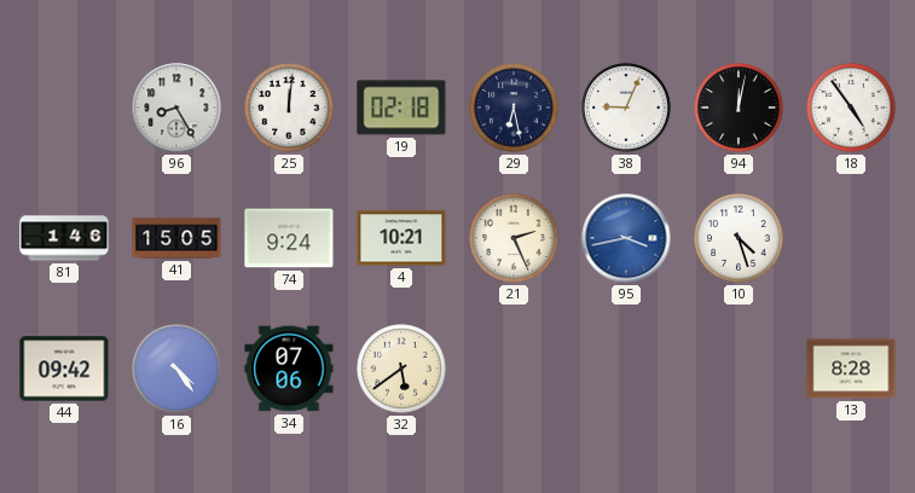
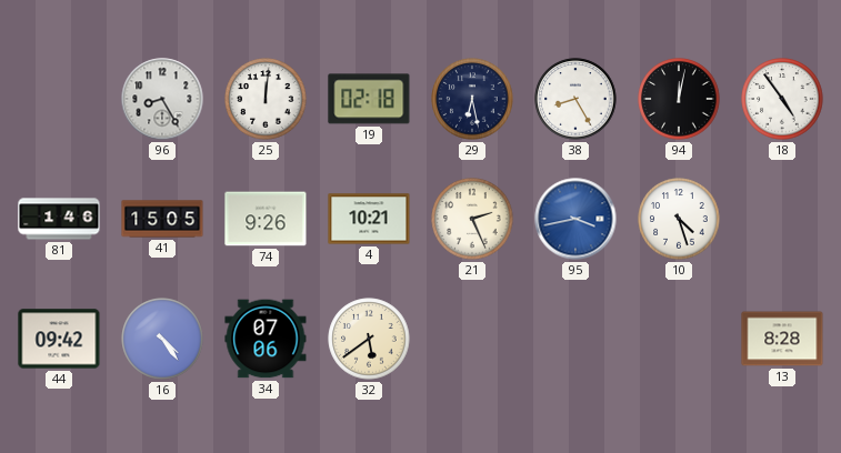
38: 9:04 -> 8:25 (575, 99)
74: 9:24 -> 9:26 (266, 219)
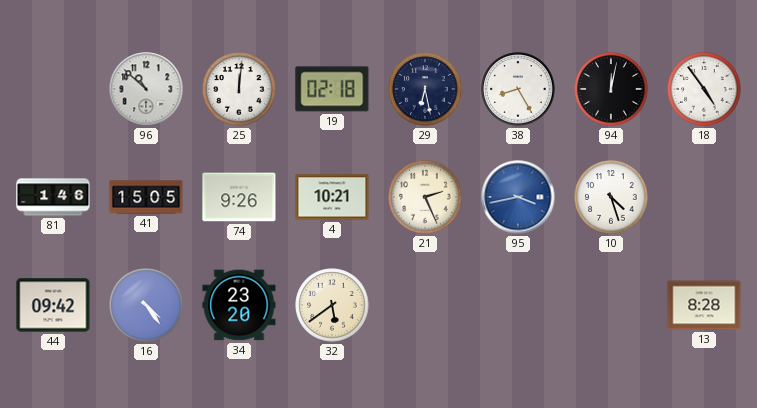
96: 8:25 -> 10:52 (146, 89)
34: 07:06 -> 23:20 (239, 305)
